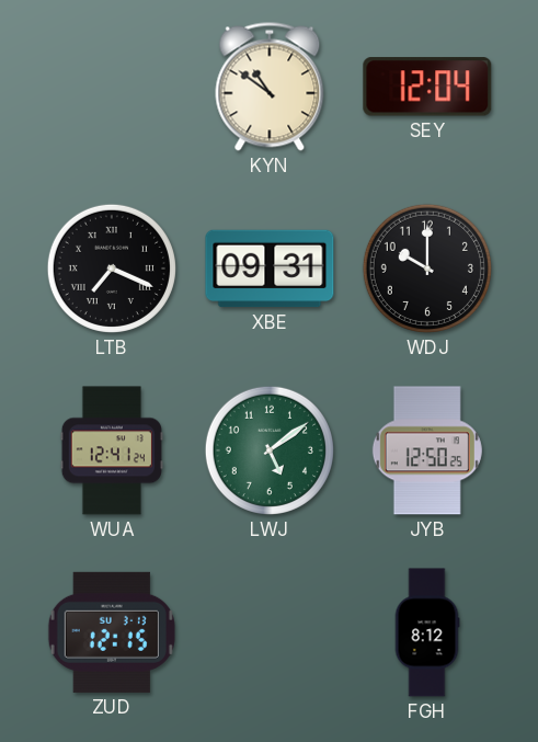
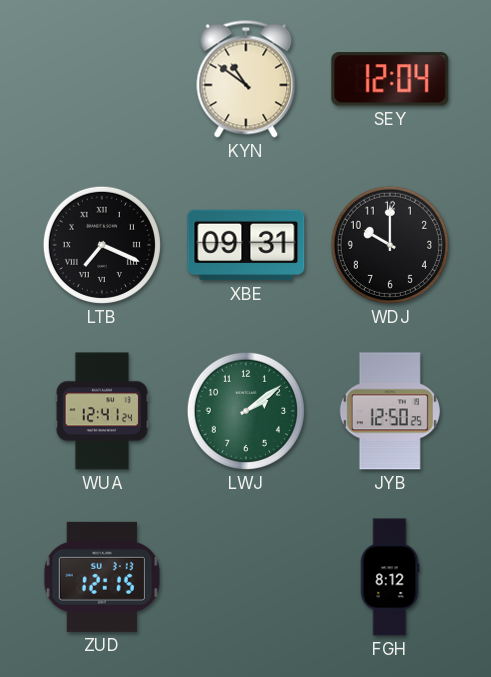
LWJ: 5:09 -> 2:09 (246, 411)
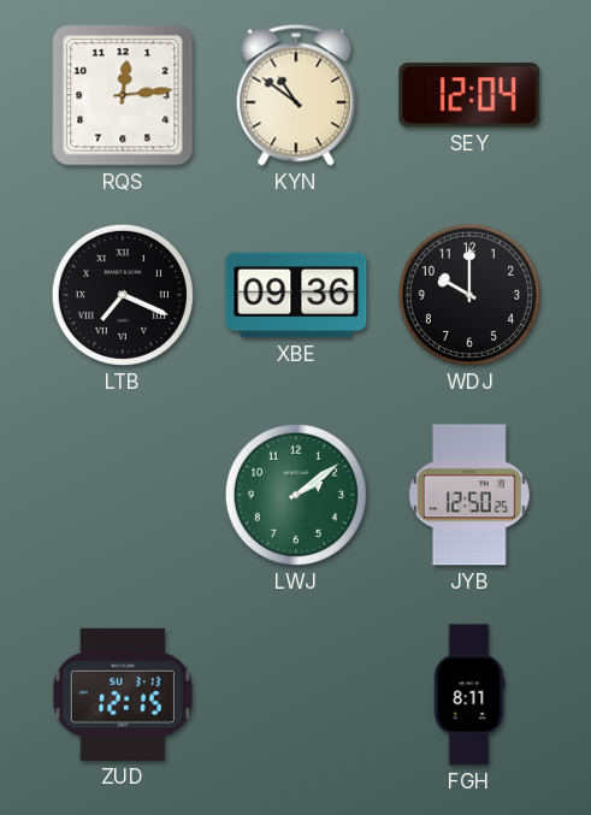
RQS: none -> 12:14 (123, 95)
XBE: 09:31 -> 09:36 (296, 295)
WUA: 12:41 -> none (102, 411)
FGH: 8:12 -> 8:11 (469, 695)
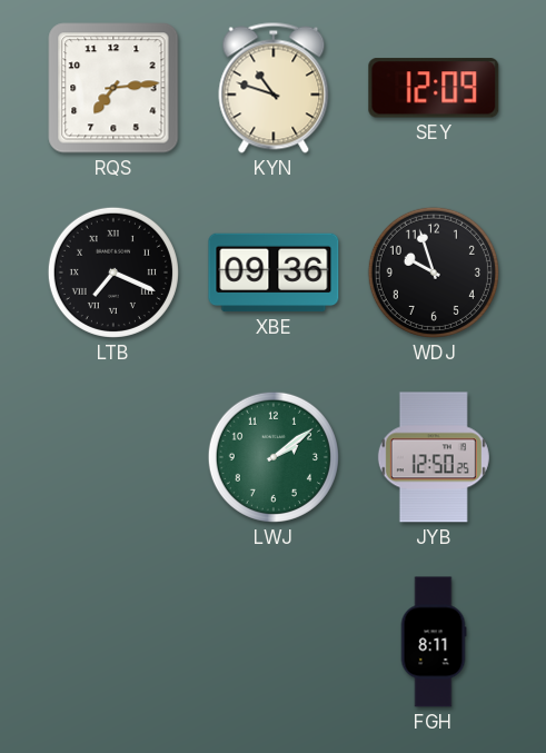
RQS: 12:14 -> 7:14 (113, 88)
KYN: 10:51 -> 10:48 (274, 88)
SEY: 12:04 -> 12:09 (434, 88)
WDJ: 10:00 -> 9:57 (434, 273)
ZUD: 12:15 -> none (123, 695)
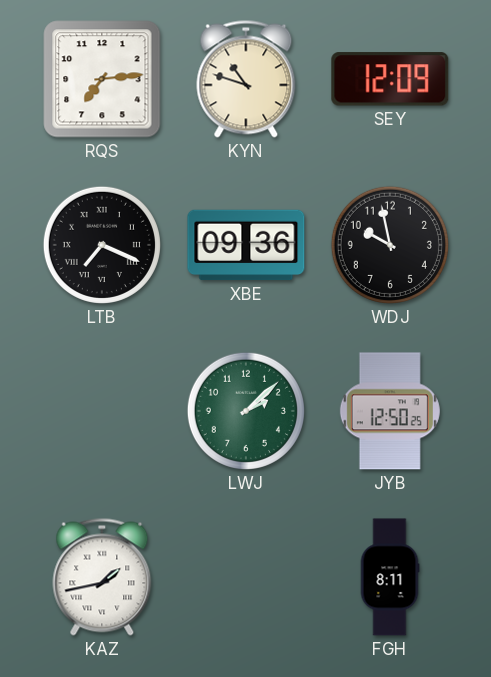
WDJ: 9:57 -> 9:58 (390, 245)
LWJ: 2:09 -> 2:08 (246, 411)
KAZ: none -> 1:43 (102, 577)
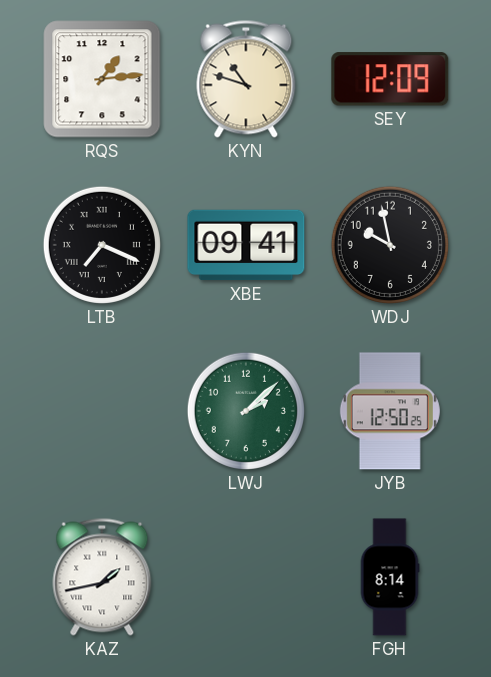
RQS: 7:14 -> 1:14 (102, 79)
XBE: 09:36 -> 09:41 (246, 245)
FGH: 8:11 -> 8:14 (390, 577)
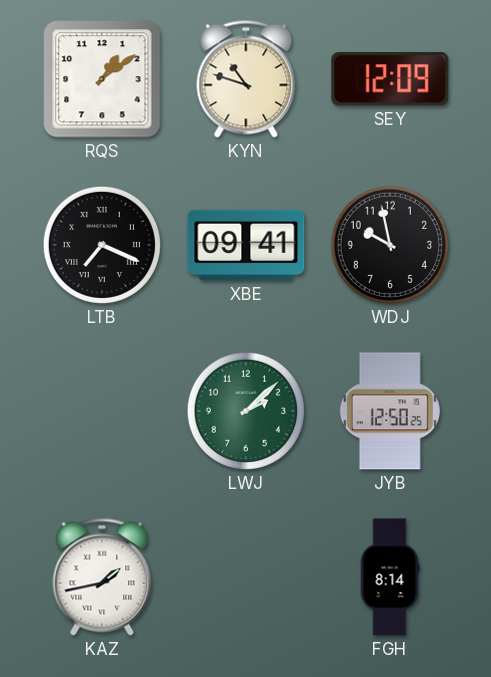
RQS: 1:14 -> 1:09 (102, 79)
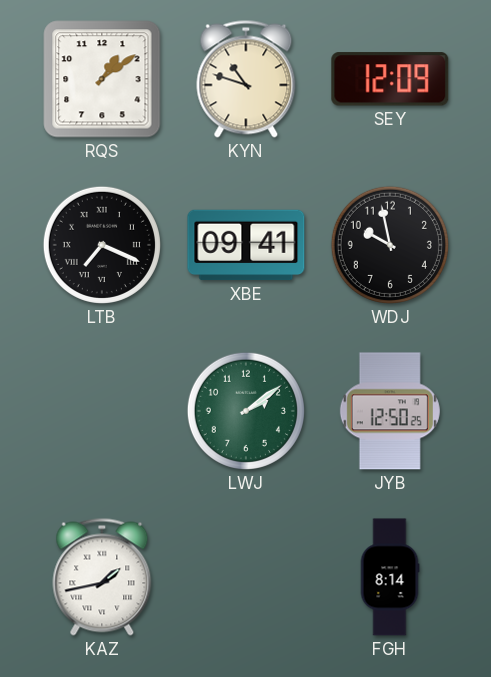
LWJ: 2:08 -> 2:09 (246, 411)
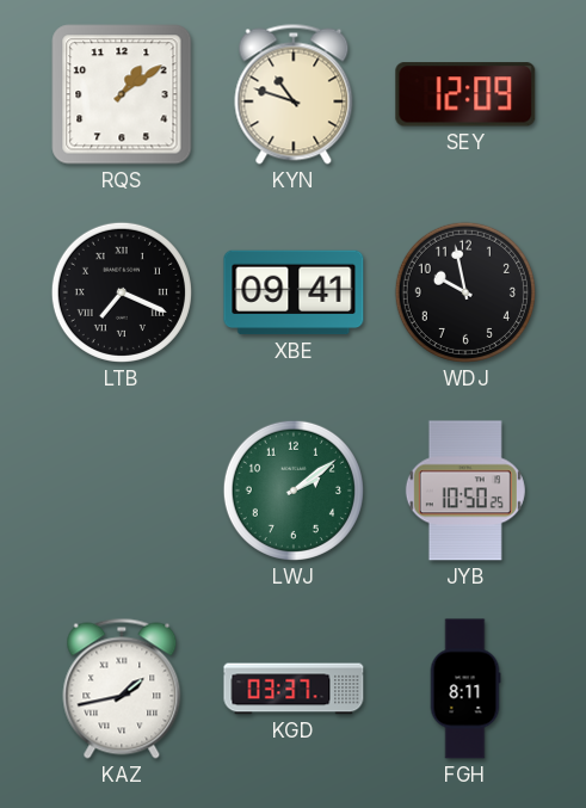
JYB: 12:50 -> 10:50 (465, 491)
KGD: none -> 03:37 (294, 689)
FGH: 8:14 -> 8:11 (465, 689)
